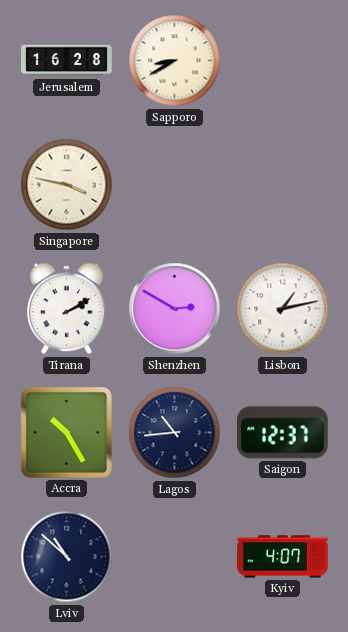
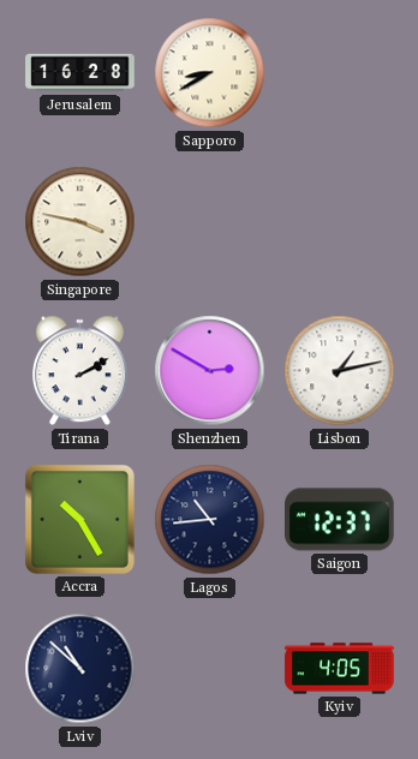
Kyiv: 4:07 -> 4:05 (340, 669)
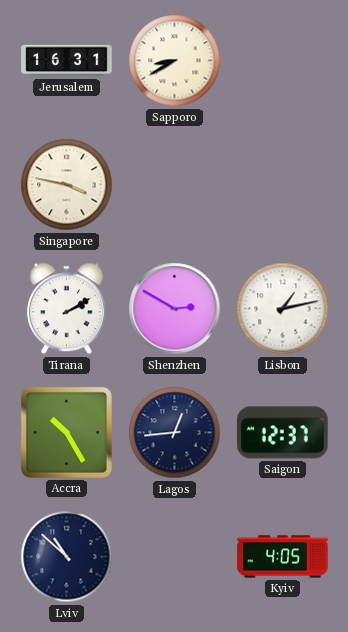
Jerusalem: 16:28 -> 16:31 (67, 61)
Lagos: 10:44 -> 12:44 (175, 433)
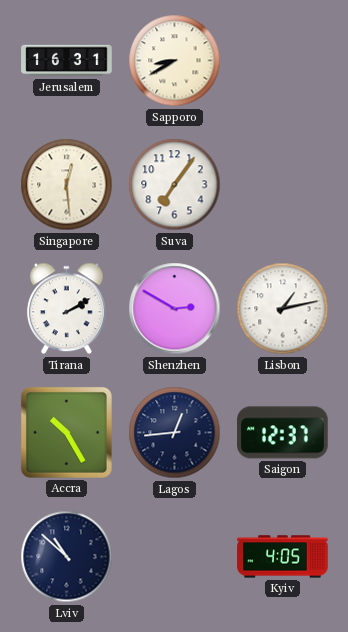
Singapore: 3:47 -> 12:29 (67, 185)
Suva: none -> 7:06 (175, 185)
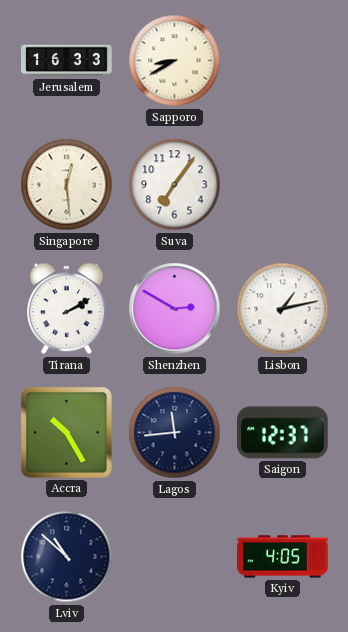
Jerusalem: 16:31 -> 16:33 (67, 61)
Lagos: 12:44 -> 11:44 (175, 433)
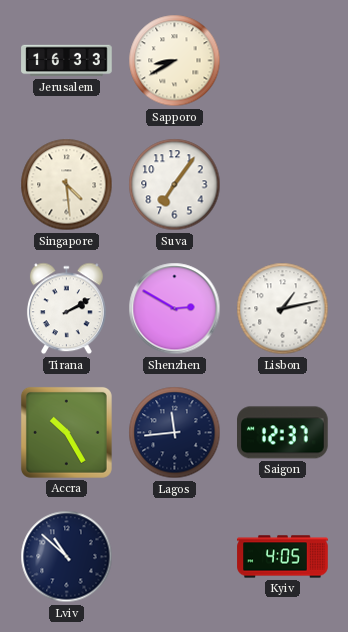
Singapore: 12:29 -> 4:29 (67, 185)
